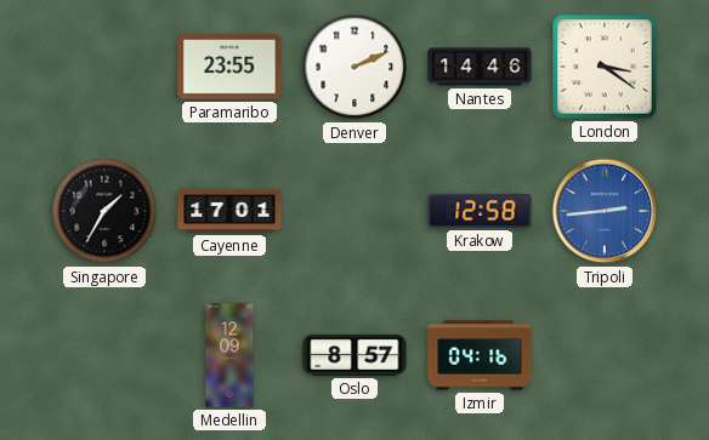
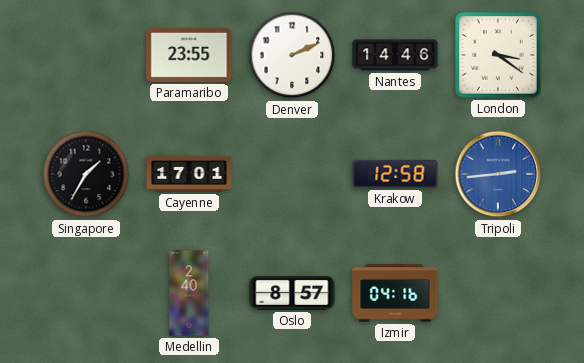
Medellin: 12:09 -> 2:40 (189, 293)
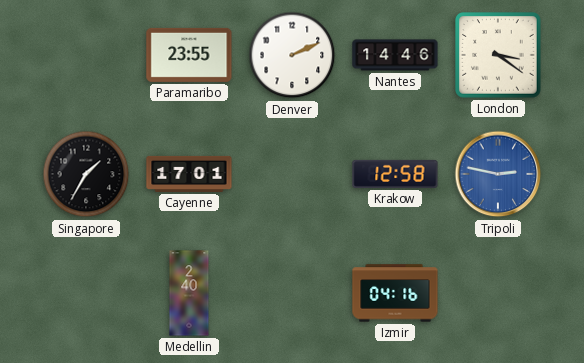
Tripoli: 2:44 -> 2:47 (498, 174)
Oslo: 8:57 -> none (292, 293)
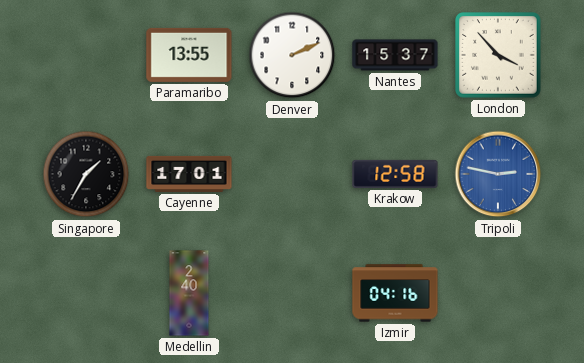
Paramaribo: 23:55 -> 13:55 (189, 55)
Nantes: 14:46 -> 15:37 (395, 55)
London: 3:21 -> 3:53 (499, 56)
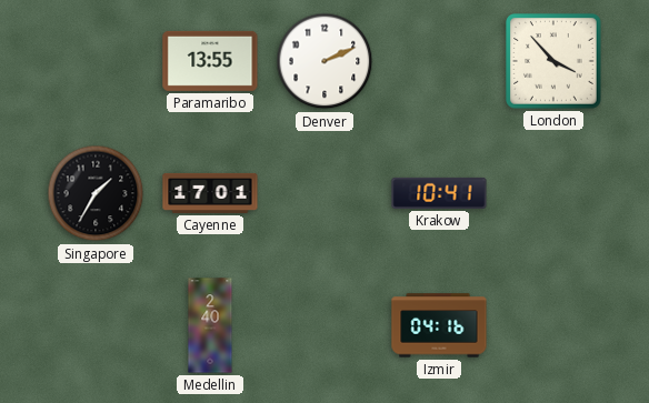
Nantes: 15:37 -> none (395, 55)
Krakow: 12:58 -> 10:41 (439, 193)
Tripoli: 2:47 -> none (498, 174)
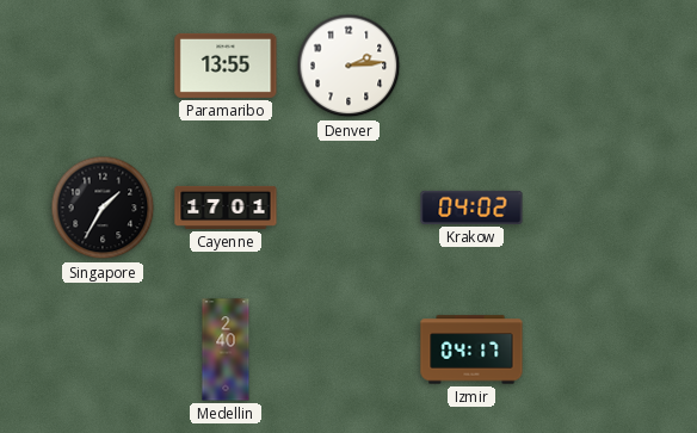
Denver: 2:11 -> 2:14 (348, 66)
London: 3:53 -> none (555, 62)
Krakow: 10:41 -> 04:02 (471, 208)
Izmir: 04:16 -> 04:17 (471, 350)
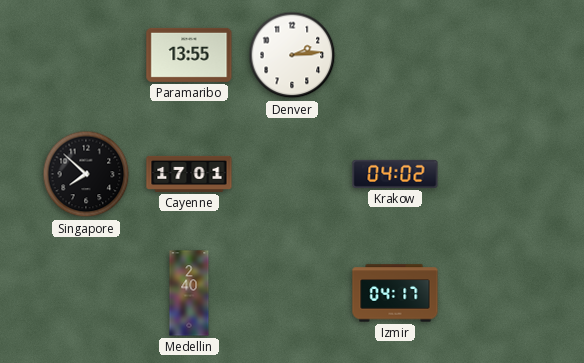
Singapore: 1:35 -> 7:52 (86, 174)
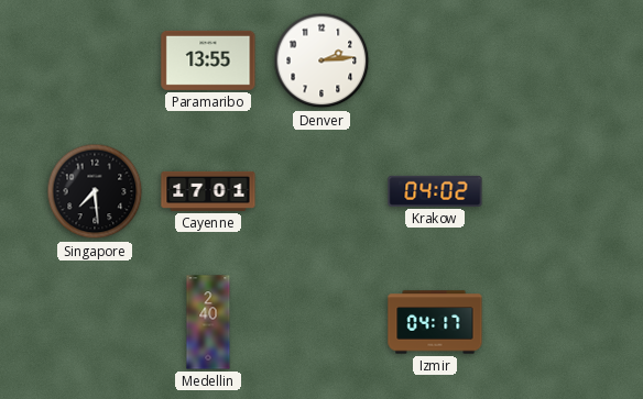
Singapore: 7:52 -> 7:29 (95, 191)
